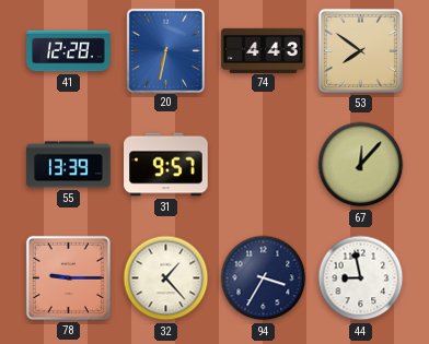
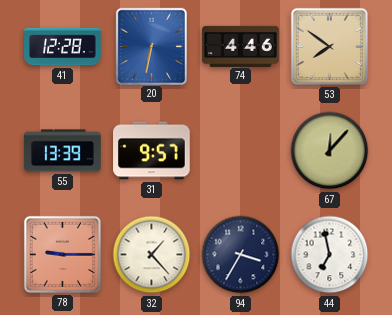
74: 4:43 -> 4:46 (241, 46)
44: 8:58 -> 6:58 (330, 255)
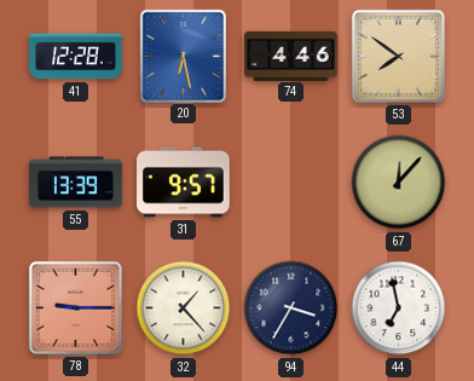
20: 6:32 -> 6:28 (183, 56)
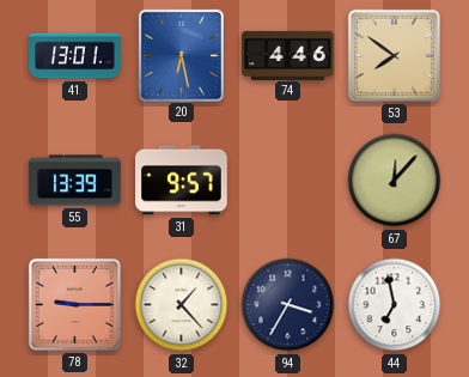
41: 12:28 -> 13:01 (75, 56)
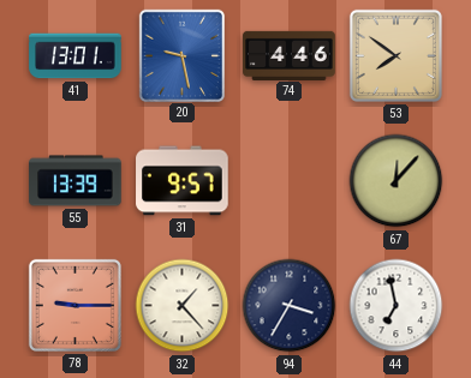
20: 6:28 -> 9:28 (181, 55)
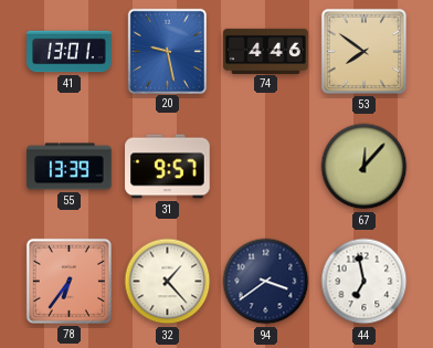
78: 9:15 -> 6:36 (68, 281)
94: 3:35 -> 3:39 (266, 282)
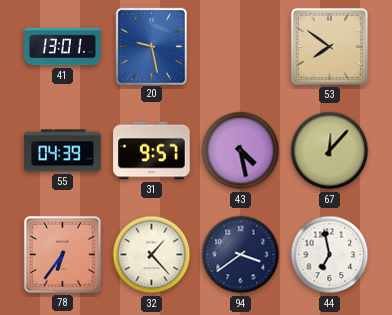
74: 4:46 -> none (266, 51)
55: 13:39 -> 04:39 (63, 151)
43: none -> 4:28 (241, 151)
